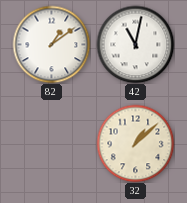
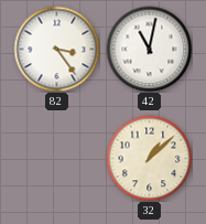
82: 1:09 -> 3:24 (56, 49)
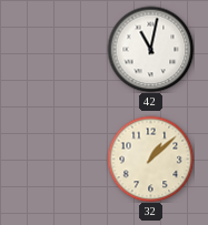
82: 3:24 -> none (56, 49)
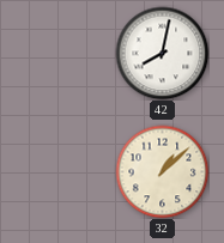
42: 11:02 -> 8:02 (162, 53)
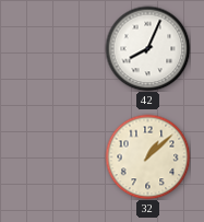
42: 8:02 -> 8:04 (147, 48)
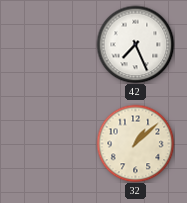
42: 8:04 -> 7:26 (135, 44)
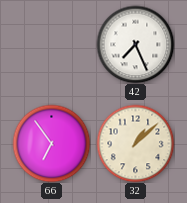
66: none -> 6:54 (51, 143)
